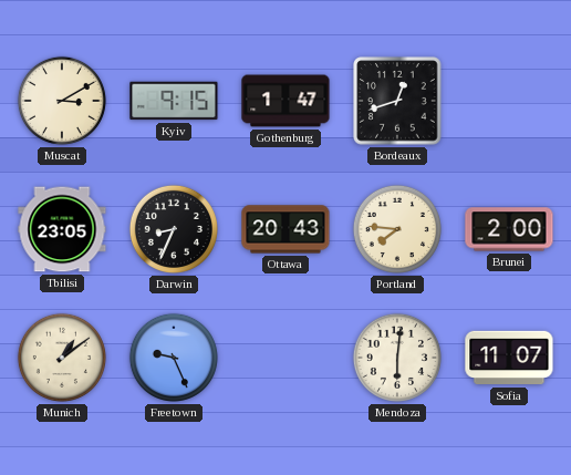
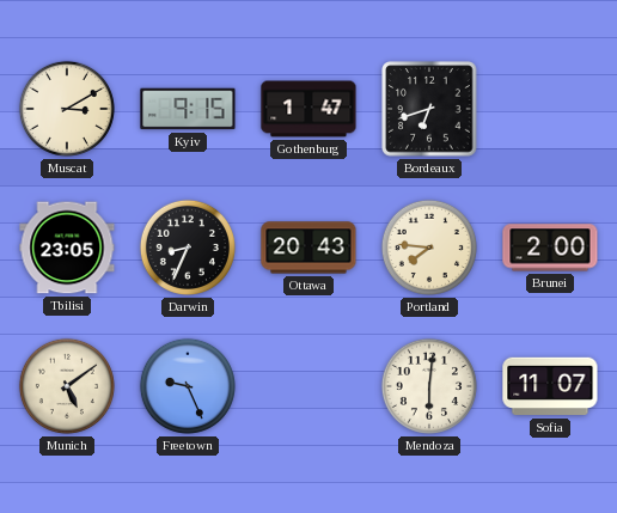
Bordeaux: 12:42 -> 6:42 (429, 109)
Munich: 1:09 -> 5:09 (67, 386)
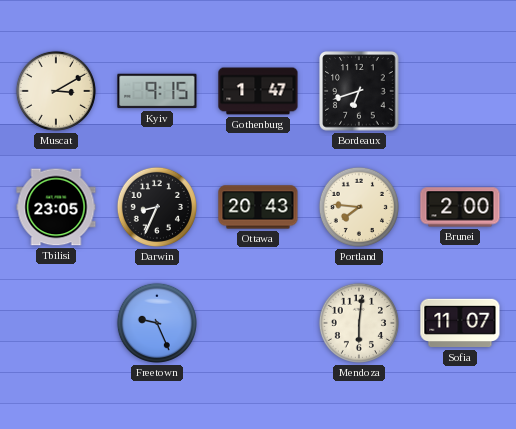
Munich: 5:09 -> none (67, 386)
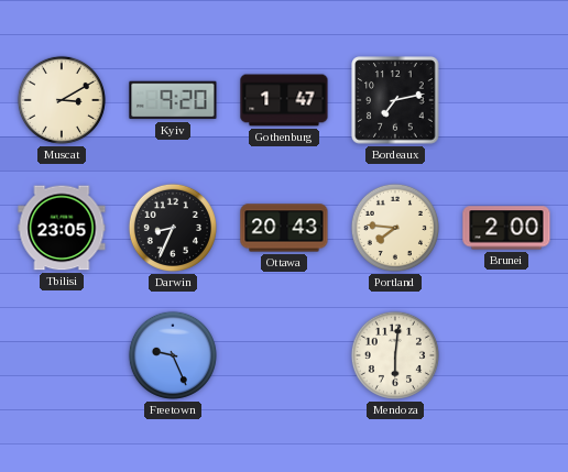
Kyiv: 9:15 -> 9:20 (173, 100)
Bordeaux: 6:42 -> 7:13 (395, 100)
Sofia: 11:07 -> none (460, 323)
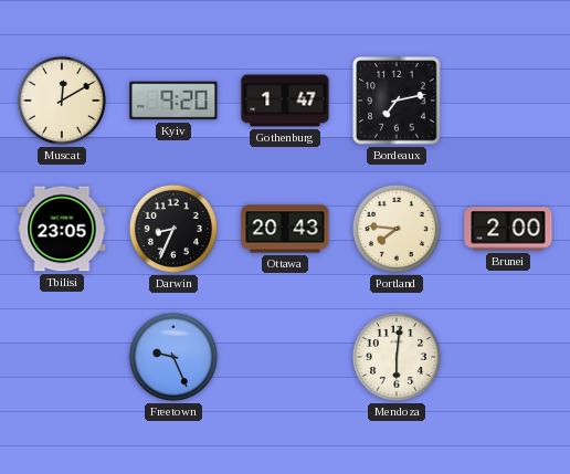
Muscat: 3:10 -> 12:10 (62, 101)
